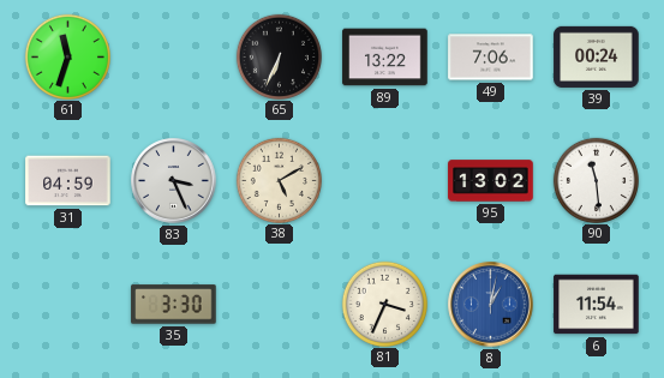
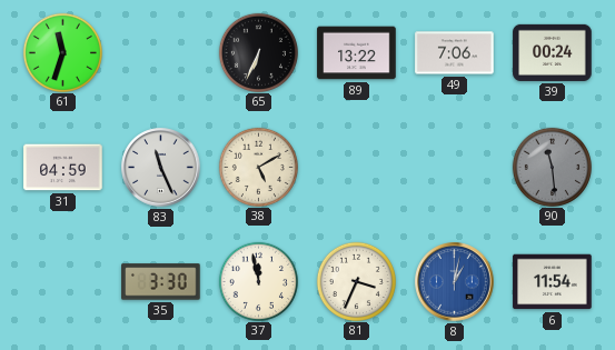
83: 3:26 -> 11:26 (161, 168)
95: 13:02 -> none (491, 181)
90 dial: white -> grey (552, 167)
37: none -> 11:58 (258, 281)
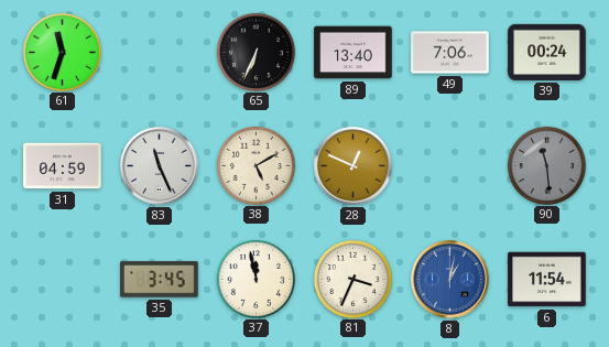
89: 13:22 -> 13:40 (354, 53)
28: none -> 12:49 (354, 166)
35: 3:30 -> 3:45 (160, 280)
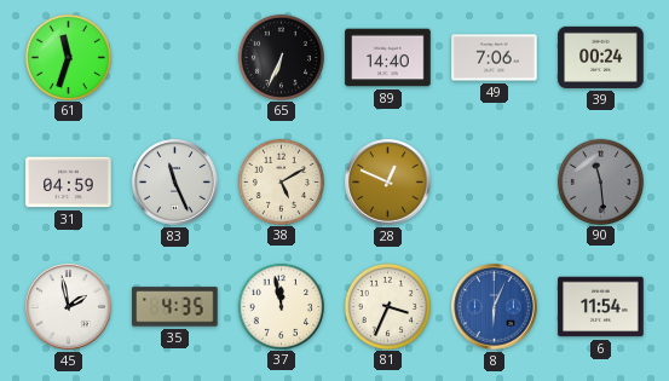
89: 13:40 -> 14:40 (388, 58)
45: none -> 1:58 (69, 307)
35: 3:45 -> 4:35 (175, 307)
8: 1:02 -> 6:04 (495, 307)
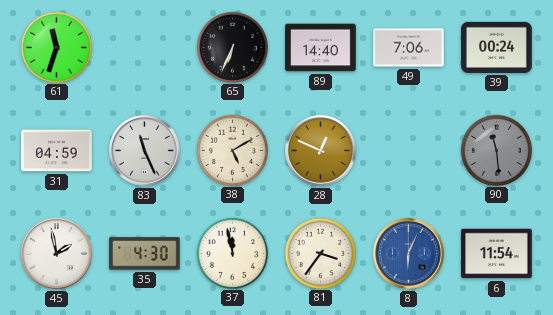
35: 4:35 -> 4:30 (145, 254)
81: 3:34 -> 3:36 (320, 253)
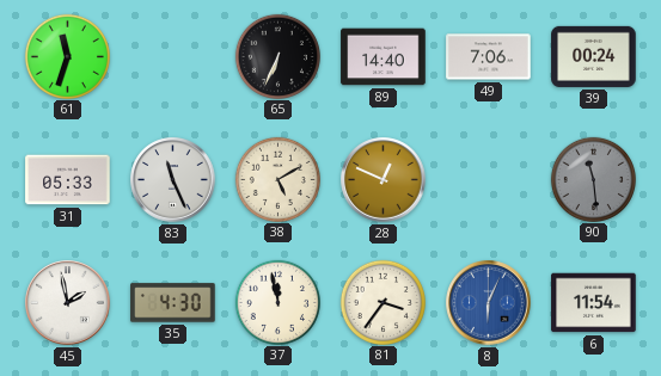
31: 04:59 -> 05:33 (68, 180)
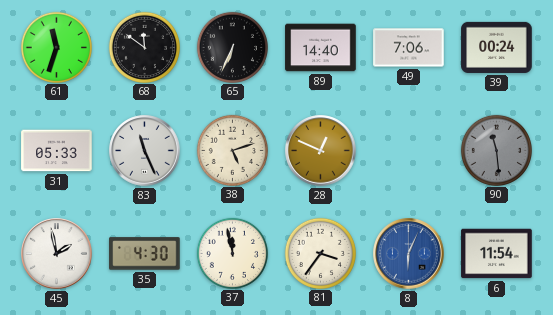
68: none -> 11:51 (144, 47)
38: 5:10 -> 5:12 (232, 150)
